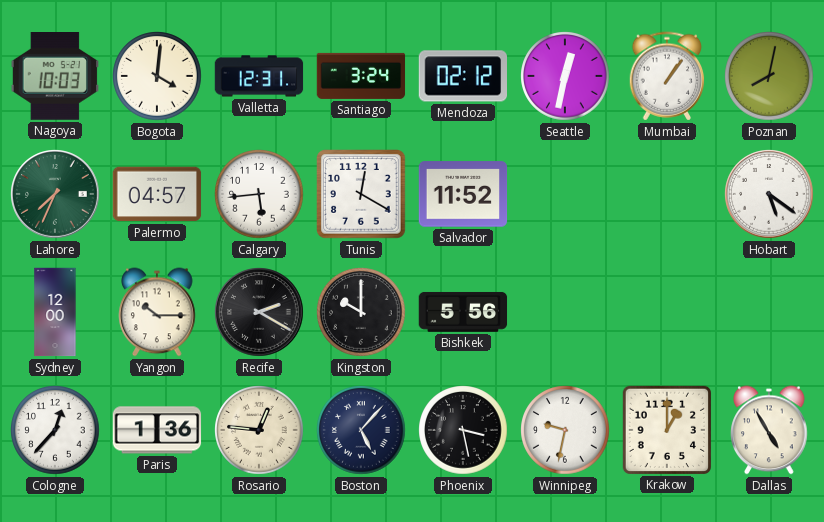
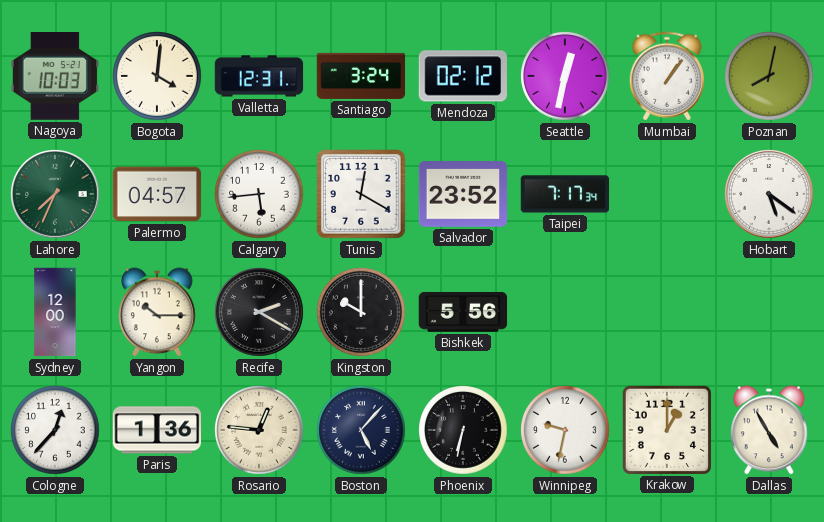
Salvador: 11:52 -> 23:52 (463, 194)
Taipei: none -> 7:17 (565, 194)
Phoenix: 3:28 -> 6:32 (463, 430)
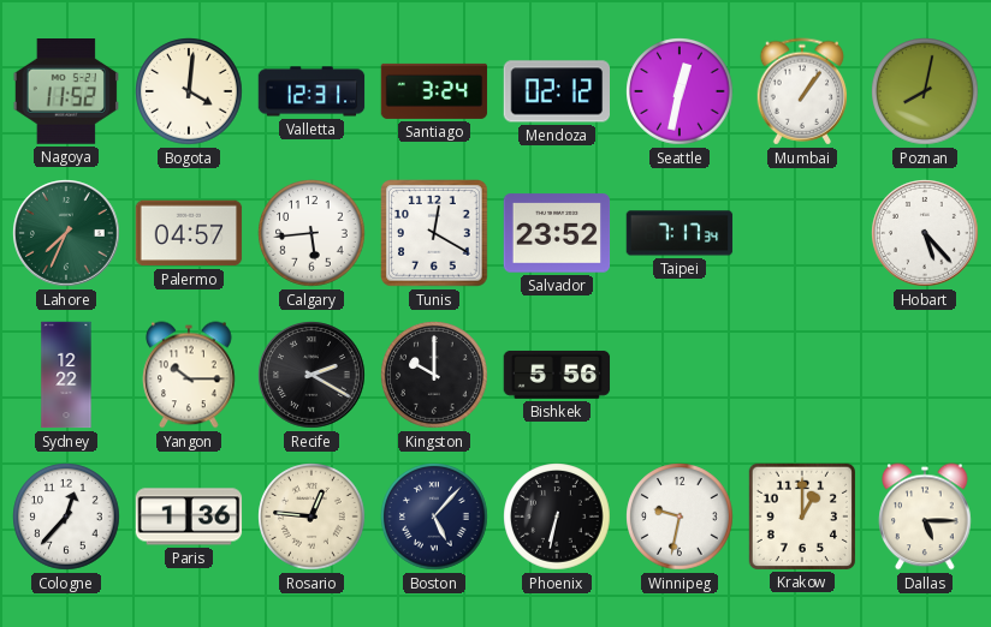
Nagoya: 10:03 -> 11:52 (65, 92)
Hobart: 5:21 -> 5:23 (925, 233)
Sydney: 12:00 -> 12:22 (66, 375)
Dallas: 4:55 -> 5:15 (925, 516)
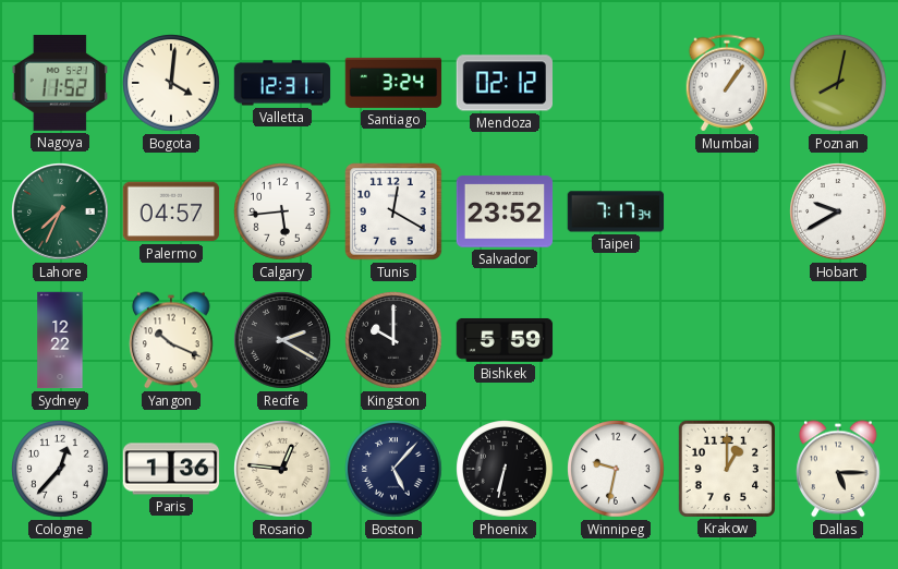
Seattle: 12:32 -> none (680, 91)
Hobart: 5:23 -> 9:40 (838, 211)
Yangon: 10:15 -> 10:19 (171, 340)
Bishkek: 5:56 -> 5:59 (505, 340)
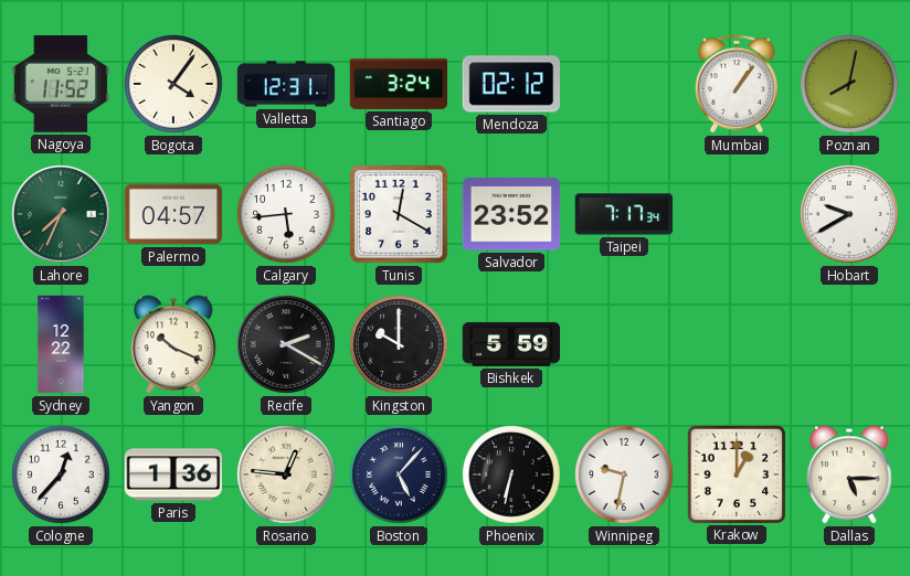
Bogota: 4:01 -> 4:06 (173, 84)
